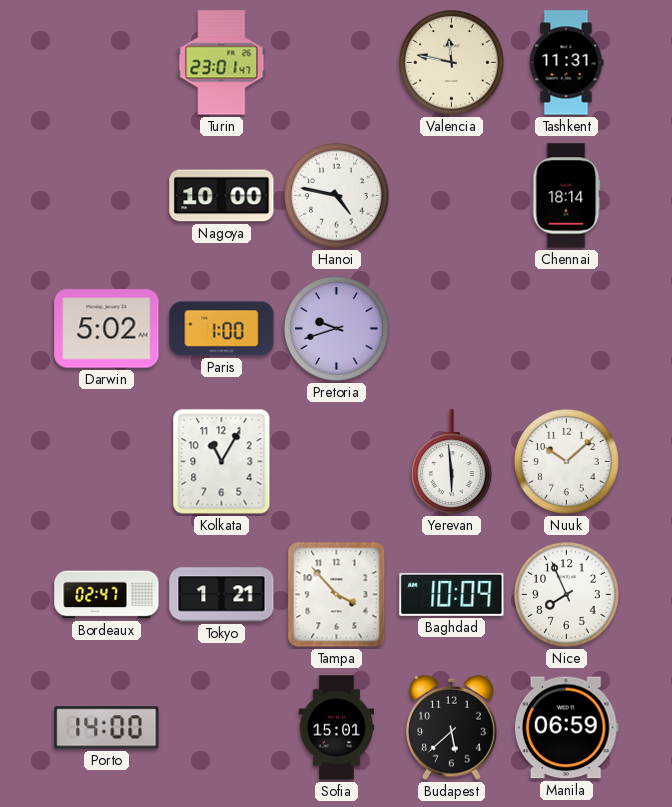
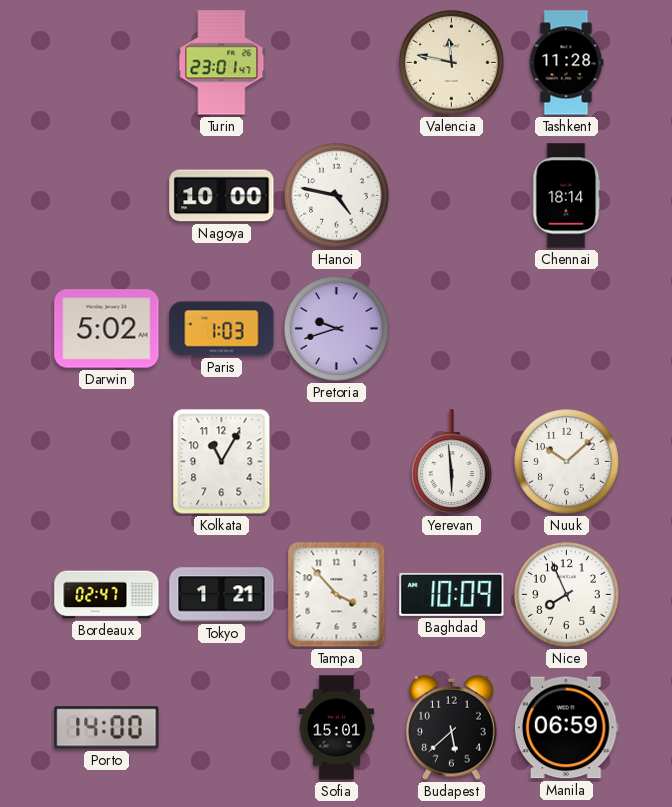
Tashkent: 11:31 -> 11:28 (566, 63)
Paris: 1:00 -> 1:03 (222, 329)
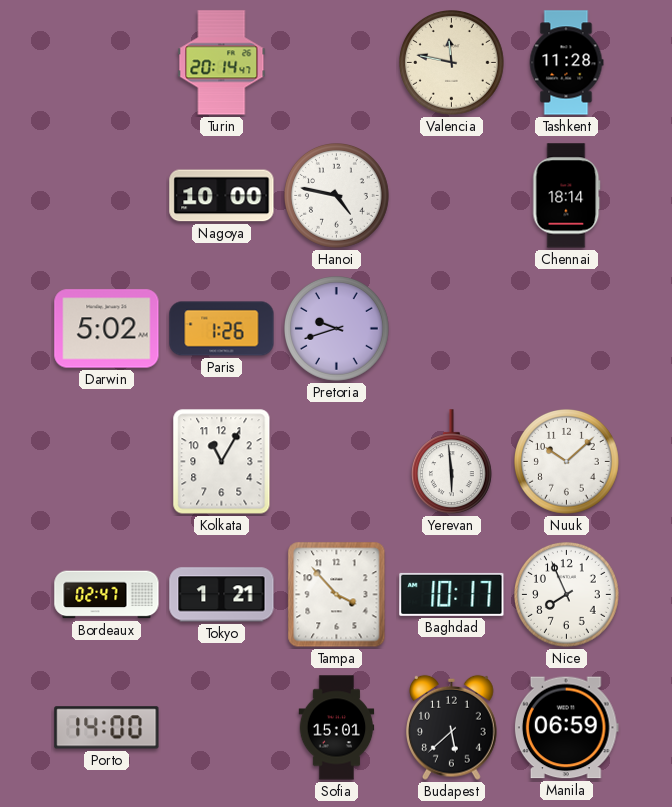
Turin: 23:01 -> 20:14 (222, 63)
Paris: 1:03 -> 1:26 (222, 329)
Baghdad: 10:09 -> 10:17 (452, 594)
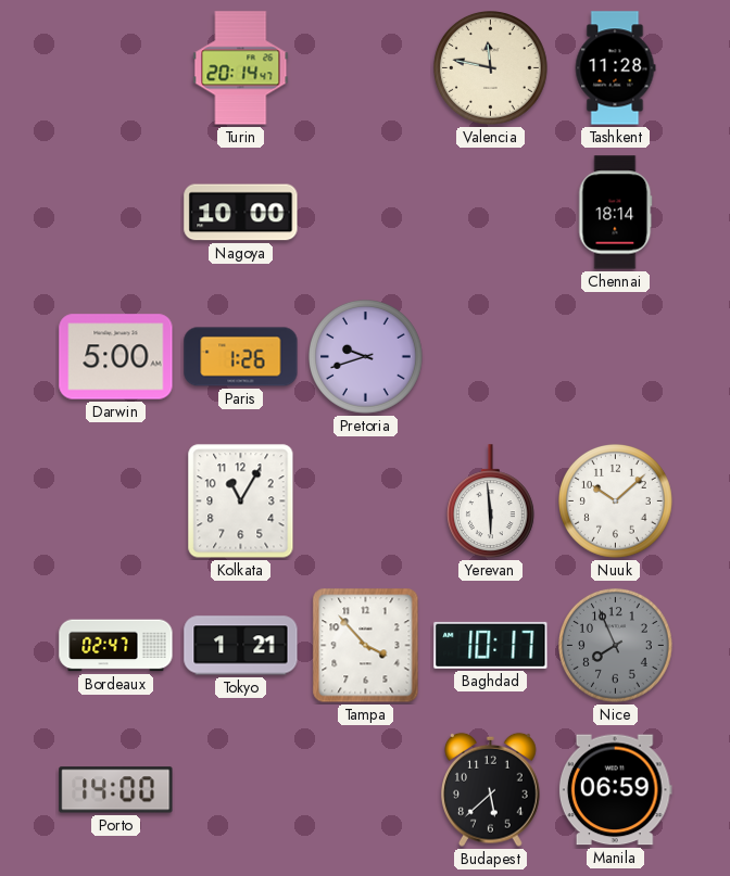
Hanoi: 4:47 -> none (337, 196)
Darwin: 5:02 -> 5:00 (116, 357)
Nice dial: white -> grey (616, 646)
Sofia: 15:01 -> none (337, 728)
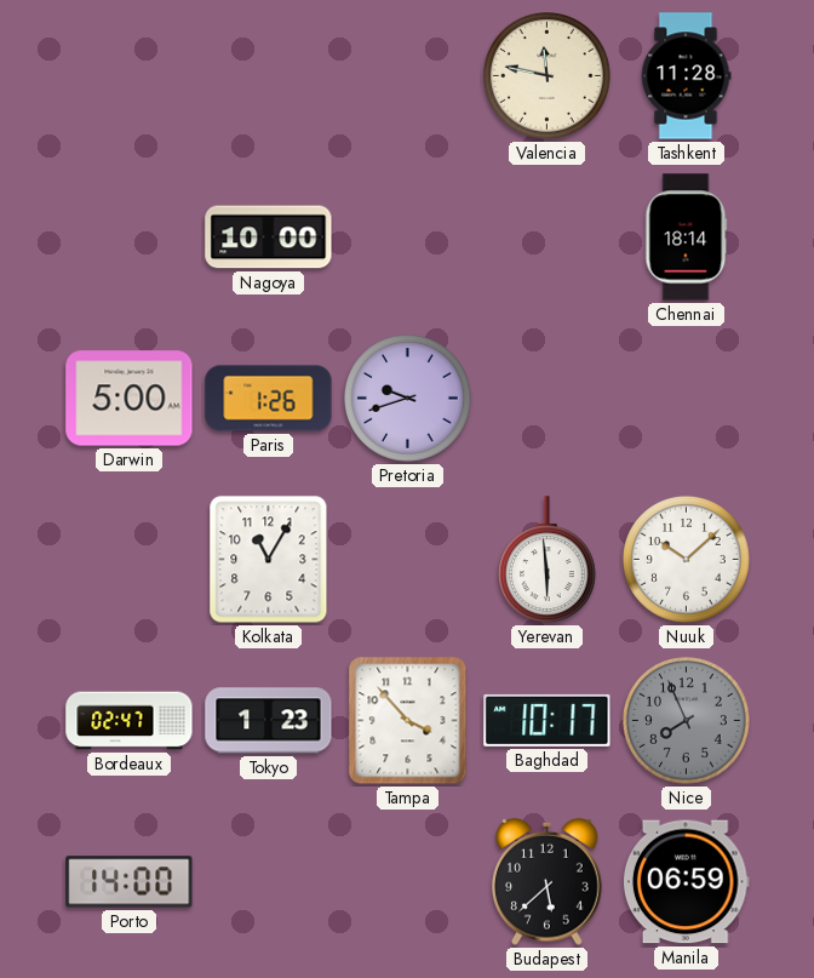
Turin: 20:14 -> none (241, 68)
Tokyo: 1:21 -> 1:23 (269, 721)
